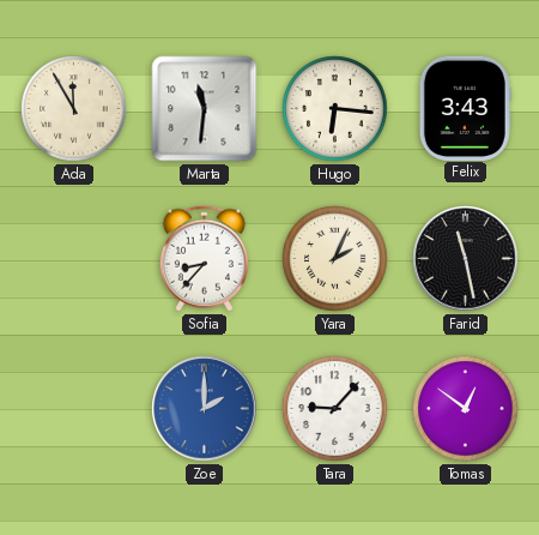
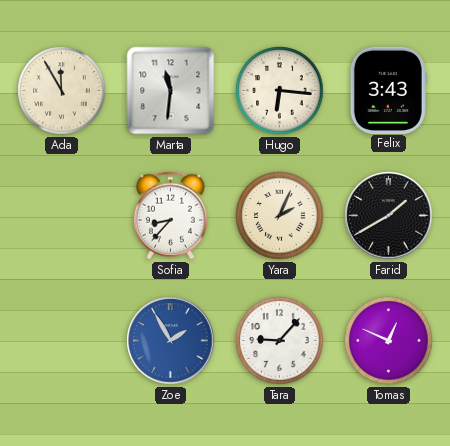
Farid: 11:28 -> 1:40 (389, 216)
Zoe: 2:00 -> 1:55 (171, 341)
Tomas: 12:51 -> 12:49 (389, 341)
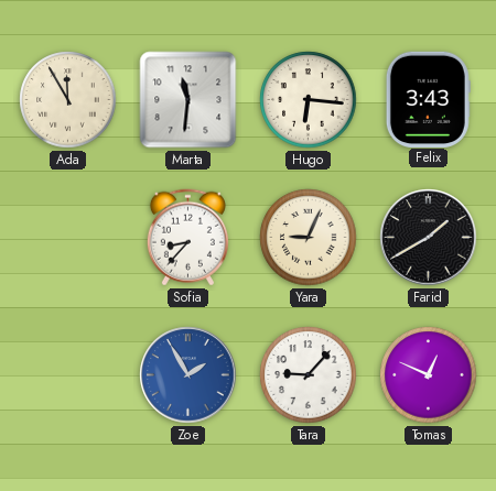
Yara: 2:04 -> 9:04 (309, 238)
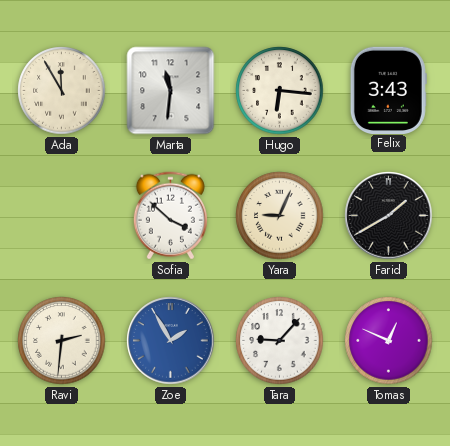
Sofia: 8:37 -> 3:52 (170, 216)
Ravi: none -> 2:31 (62, 341)
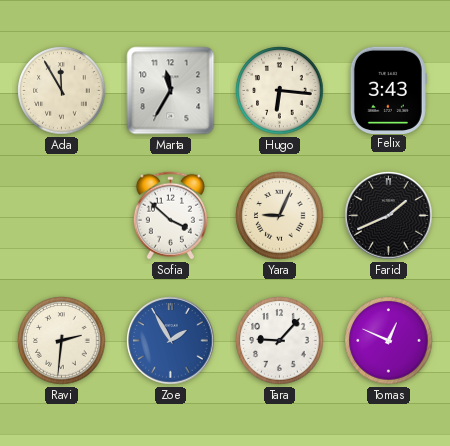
Marta: 11:31 -> 11:35 (171, 91)
Farid: 1:40 -> 1:41 (389, 216)
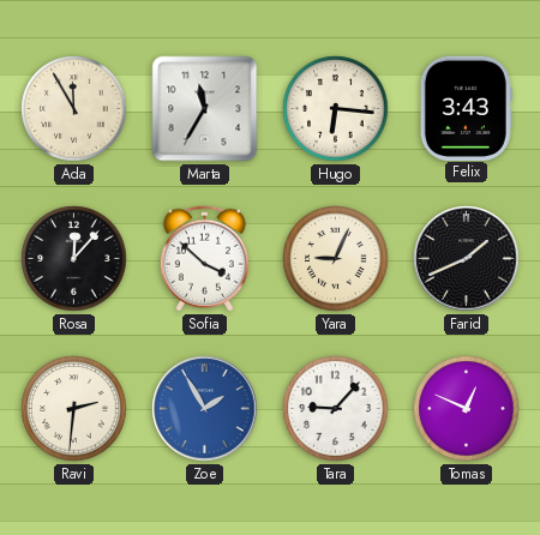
Rosa: none -> 12:07 (74, 259)
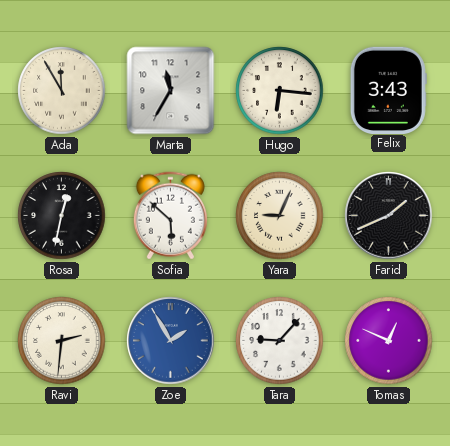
Rosa: 12:07 -> 12:32 (62, 216)
Sofia: 3:52 -> 5:52 (170, 216)
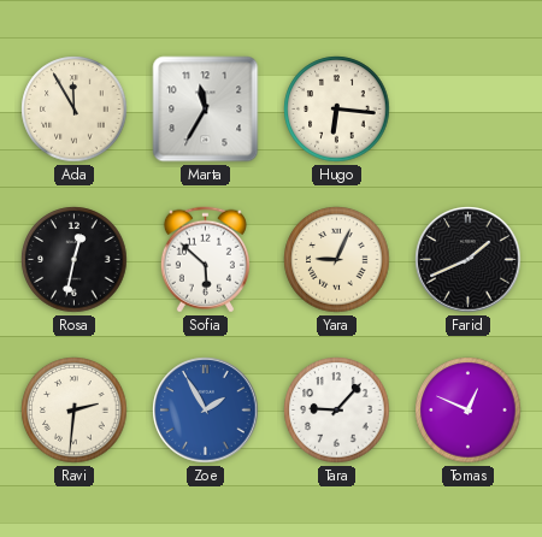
Felix: 3:43 -> none (388, 90)
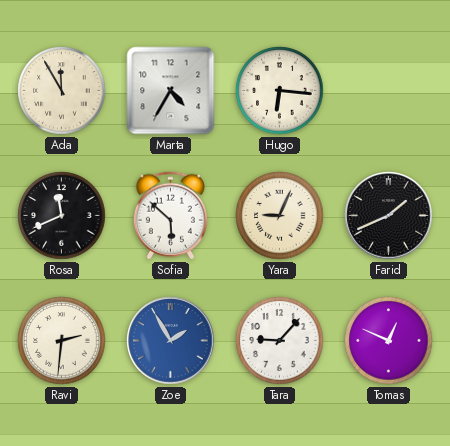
Marta: 11:35 -> 4:35 (171, 91)
Rosa: 12:32 -> 11:41 (62, 216)
